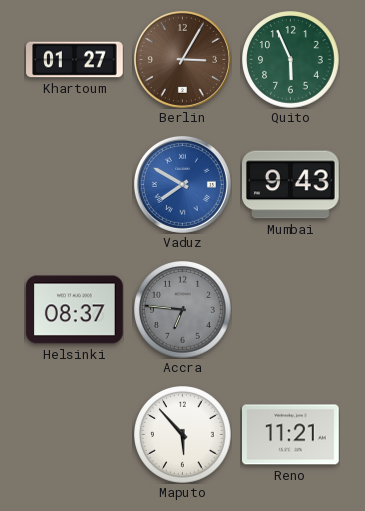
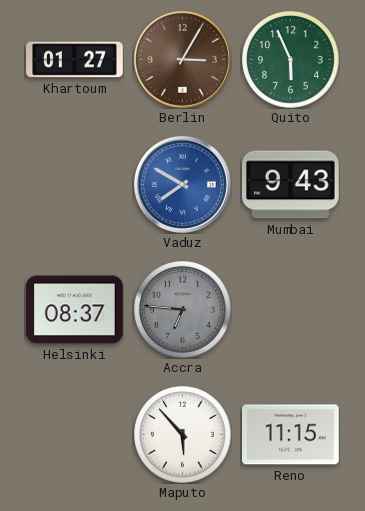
Reno: 11:21 -> 11:15 (291, 435)
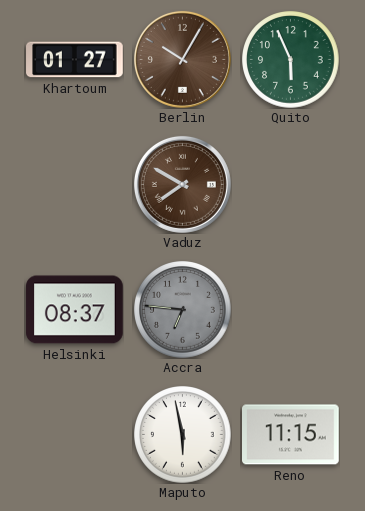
Berlin: 3:05 -> 10:05 (182, 59)
Vaduz dial: blue -> brown (182, 184)
Mumbai: 9:43 -> none (291, 185)
Maputo: 5:53 -> 5:58 (183, 435)
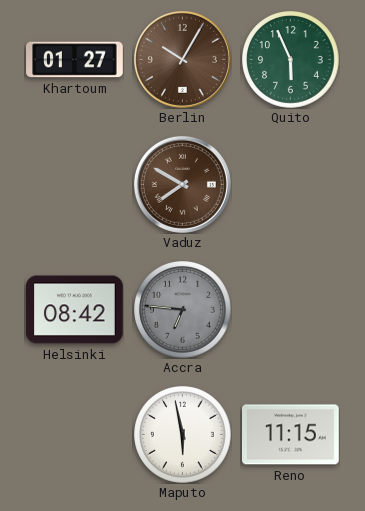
Helsinki: 08:37 -> 08:42 (75, 310)
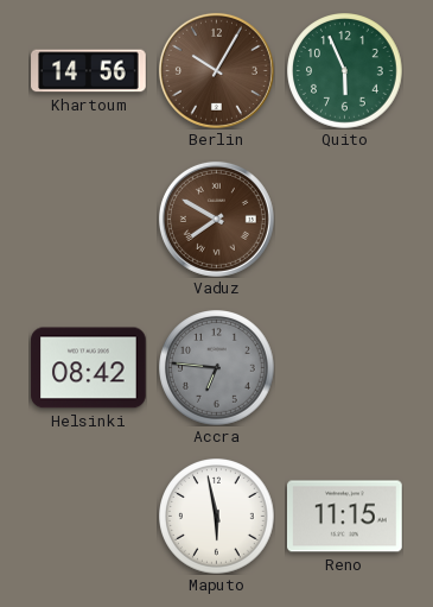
Khartoum: 01:27 -> 14:56 (89, 71)
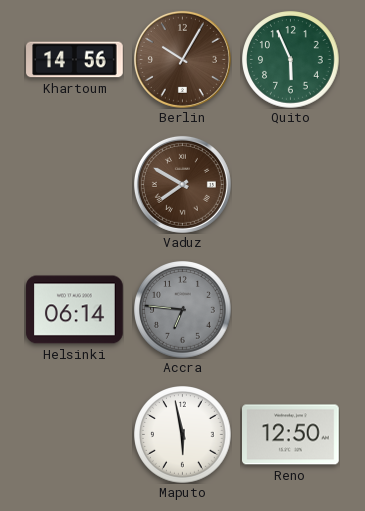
Helsinki: 08:42 -> 06:14 (75, 310)
Reno: 11:15 -> 12:50 (291, 435)
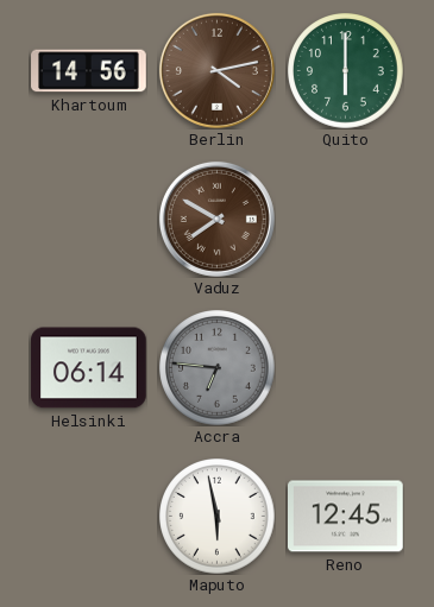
Berlin: 10:05 -> 4:13 (216, 70)
Quito: 5:56 -> 6:00 (346, 71)
Reno: 12:50 -> 12:45 (346, 517)
